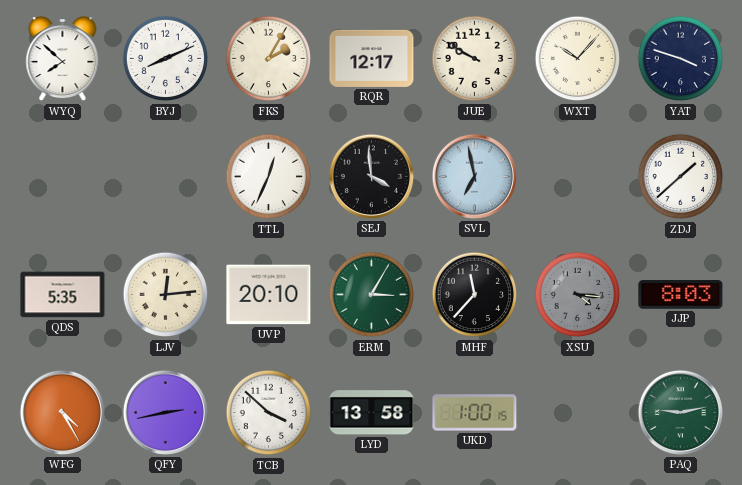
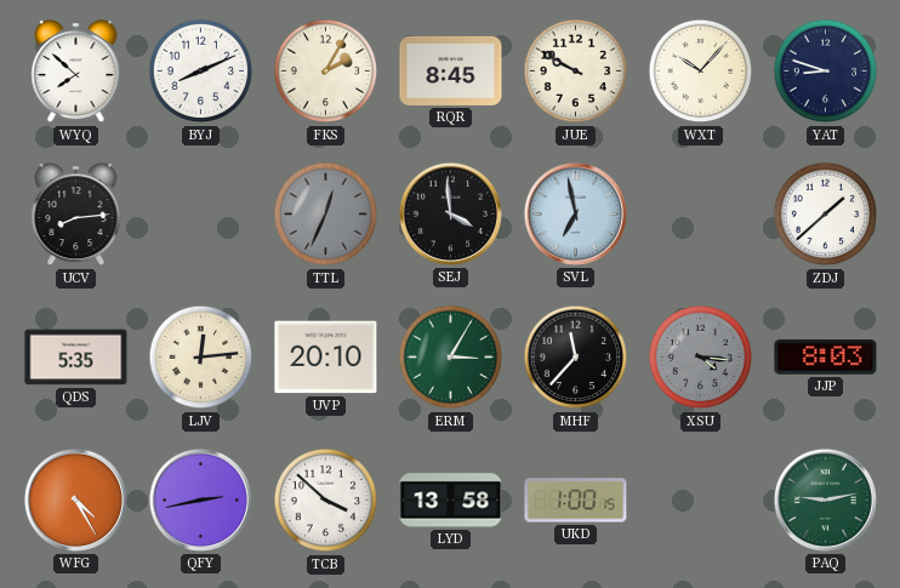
RQR: 12:17 -> 8:45 (451, 70)
YAT: 3:48 -> 8:48 (826, 72)
UCV: none -> 8:14 (76, 215)
TTL dial: white -> grey (326, 215)
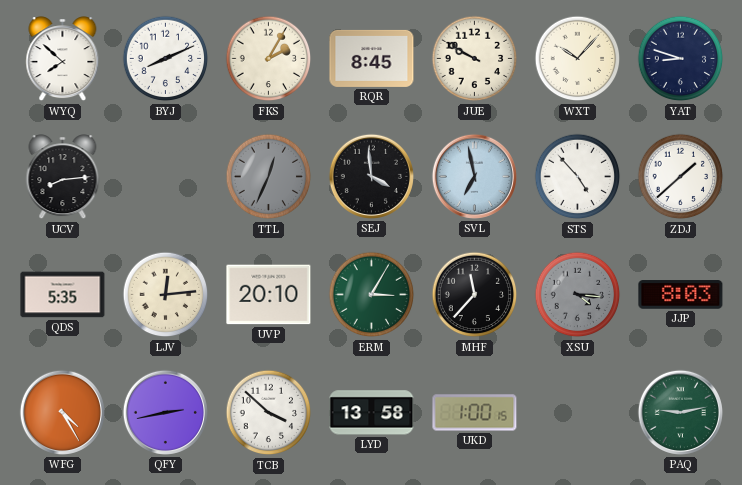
STS: none -> 4:53 (578, 177)
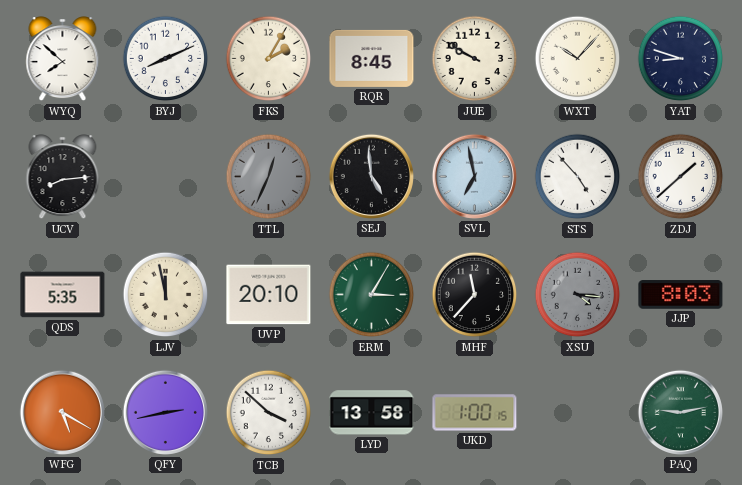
SEJ: 3:59 -> 4:59 (371, 176)
LJV: 12:14 -> 11:58 (166, 295)
WFG: 4:25 -> 5:20 (62, 412)
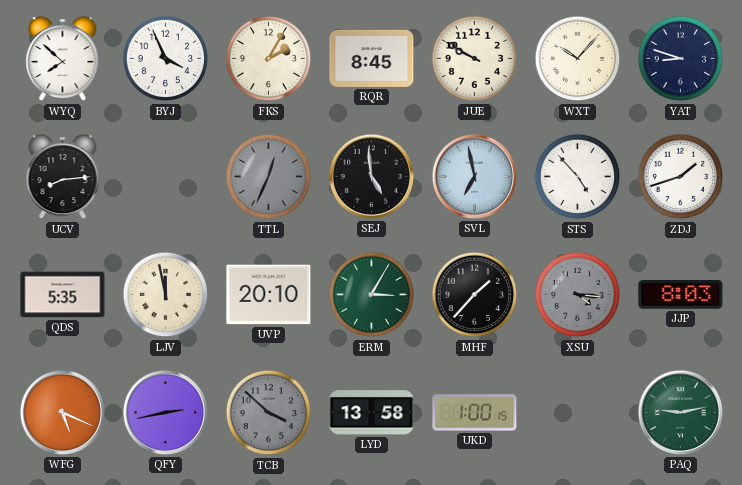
BYJ: 8:11 -> 3:56 (166, 59)
ZDJ: 1:38 -> 1:42 (681, 177)
MHF: 11:37 -> 1:37 (475, 295)
WFG: 5:20 -> 5:19 (62, 412)
TCB dial: white -> grey (269, 413)
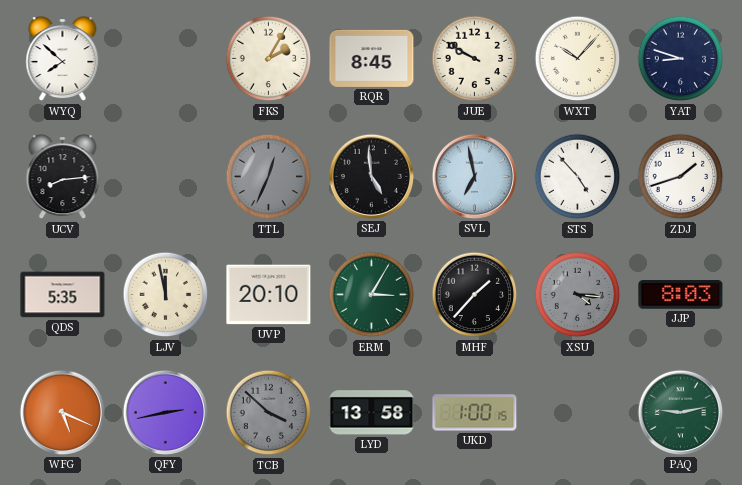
BYJ: 3:56 -> none (166, 59)
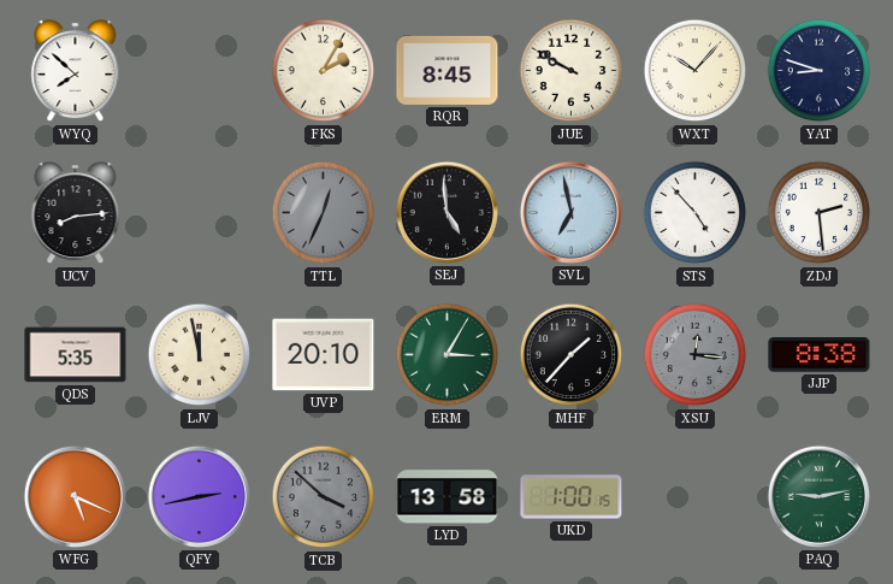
ZDJ: 1:42 -> 2:29 (820, 213)
XSU: 4:16 -> 12:16 (696, 355)
JJP: 8:03 -> 8:38 (820, 355)
